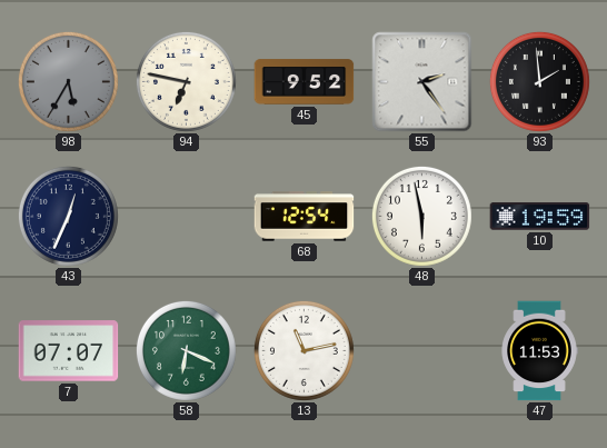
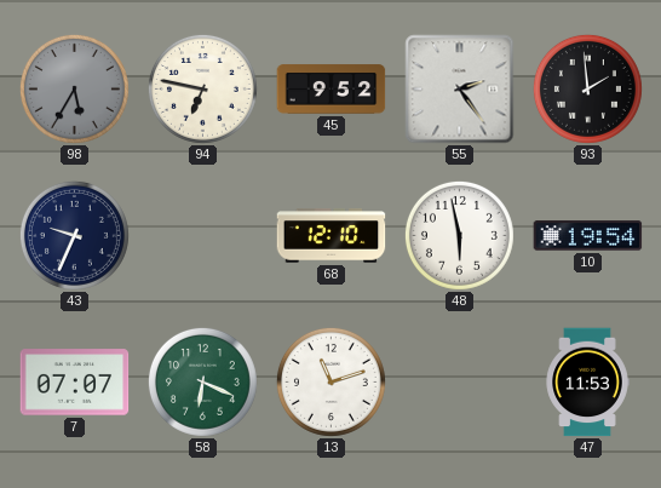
43: 12:34 -> 9:34 (74, 235)
68: 12:54 -> 12:10 (332, 236)
10: 19:59 -> 19:54 (588, 236)
13: 11:13 -> 11:12 (330, 381)
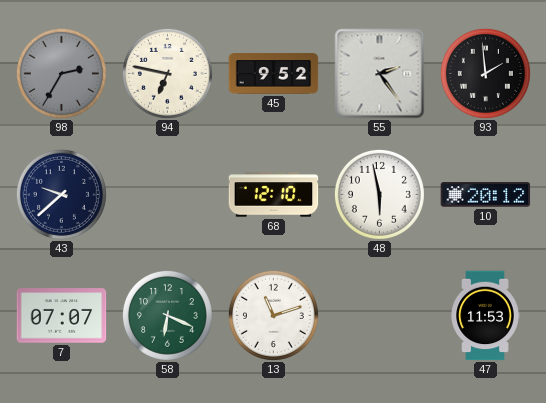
98: 5:35 -> 2:35 (61, 73)
43: 9:34 -> 9:38 (61, 194)
10: 19:54 -> 20:12 (486, 195)
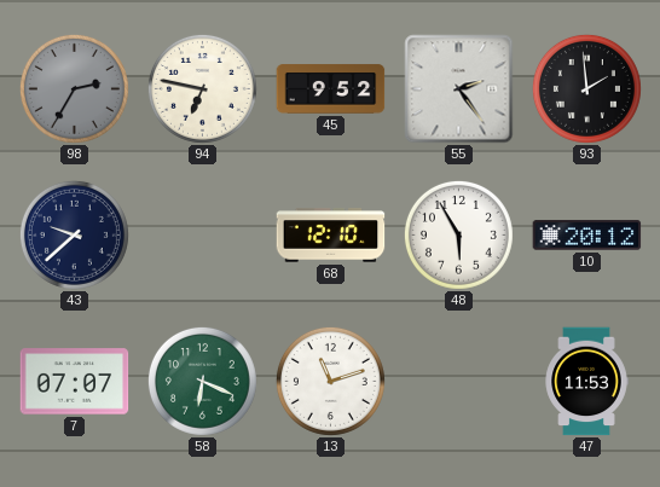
48: 5:58 -> 5:55 (458, 234)
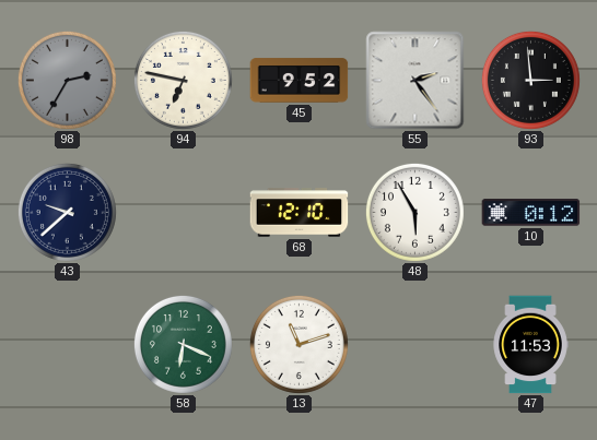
93: 1:59 -> 2:59 (530, 80)
10: 20:12 -> 0:12 (531, 213)
7: 07:07 -> none (75, 382)
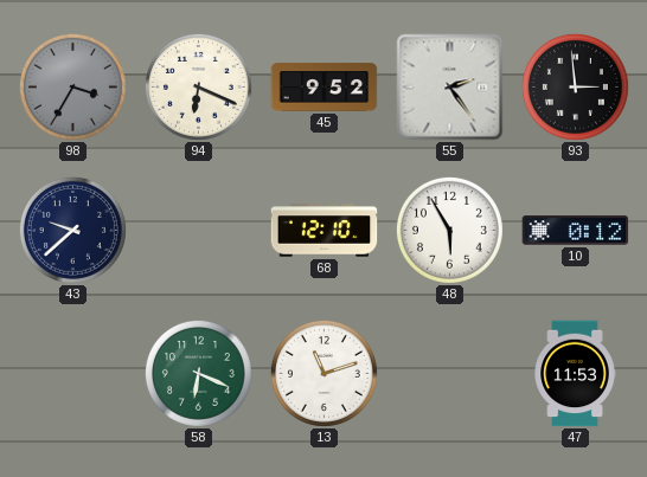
98: 2:35 -> 3:35 (72, 86)
94: 6:47 -> 6:19 (198, 86)
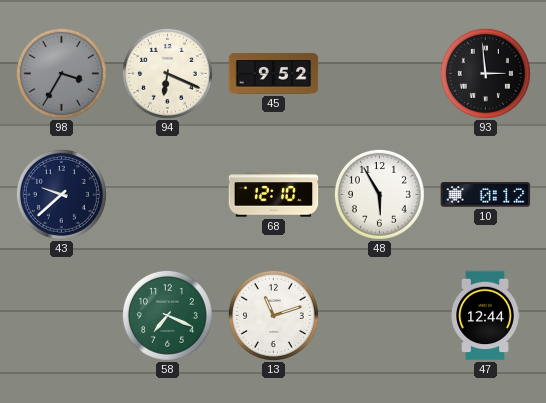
55: 2:24 -> none (450, 88)
58: 6:19 -> 7:19 (167, 315)
47: 11:53 -> 12:44 (485, 316)
